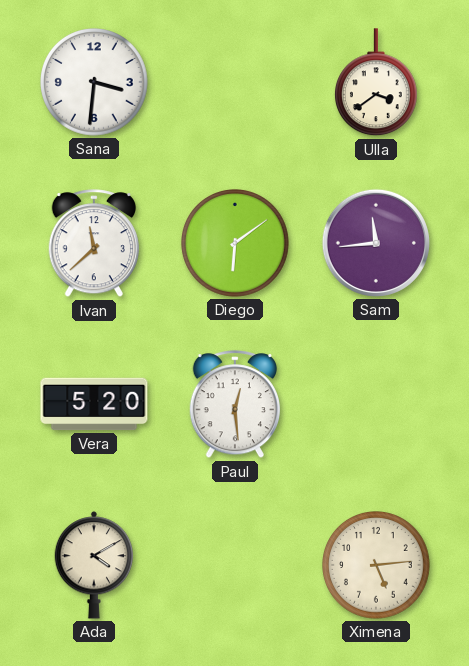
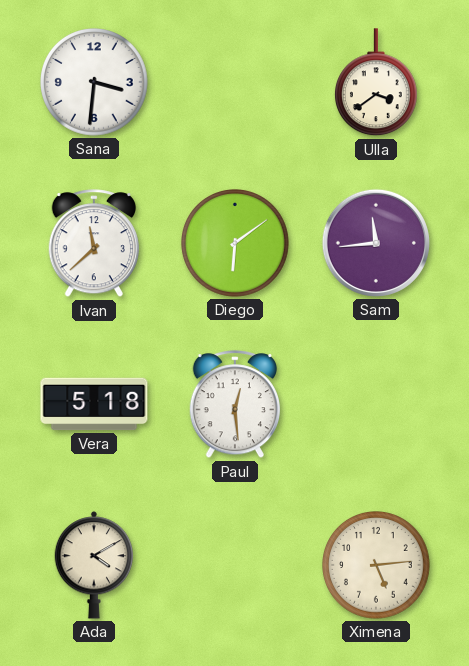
Vera: 5:20 -> 5:18 (94, 404)
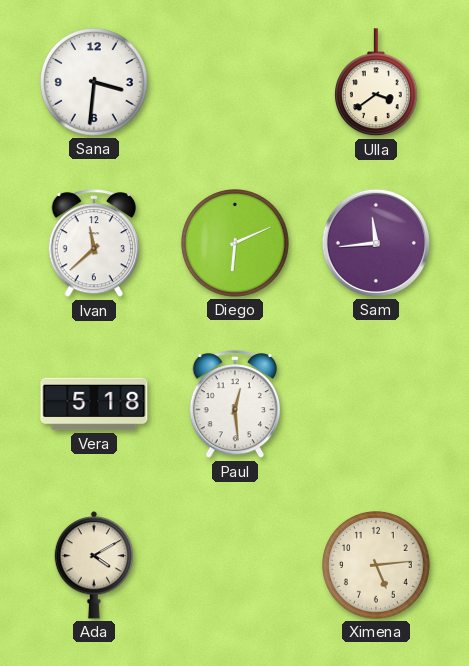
Diego: 6:09 -> 6:11 (236, 244)
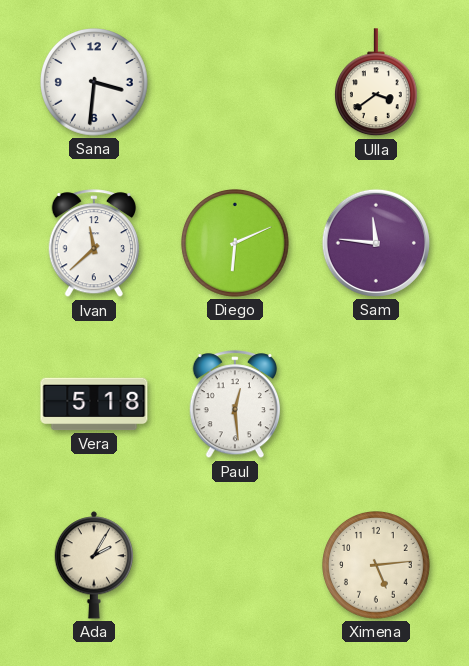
Sam: 11:44 -> 11:46 (376, 243)
Ada: 4:10 -> 2:05 (94, 565)
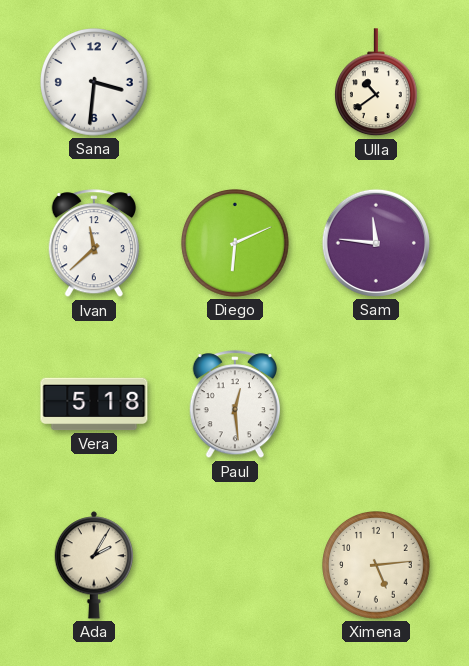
Ulla: 3:39 -> 10:39 (376, 83)
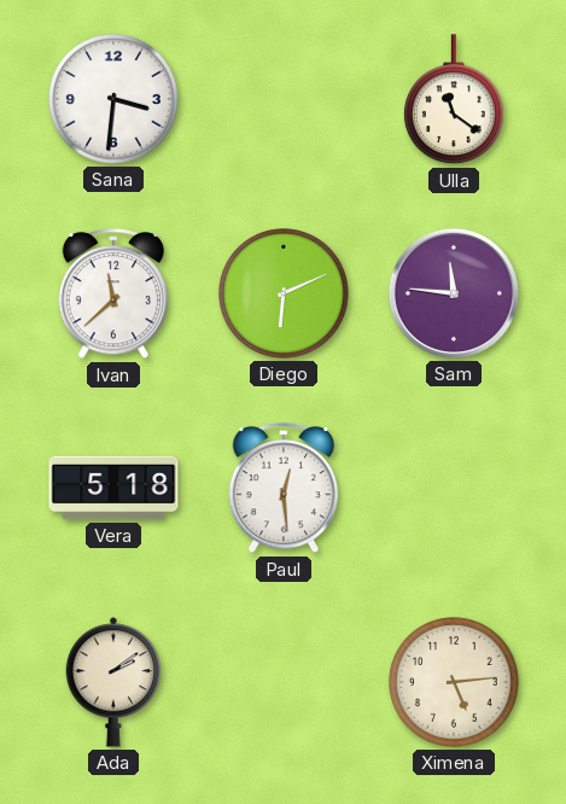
Ulla: 10:39 -> 11:21 (454, 100)
Ada: 2:05 -> 2:09 (113, 682)
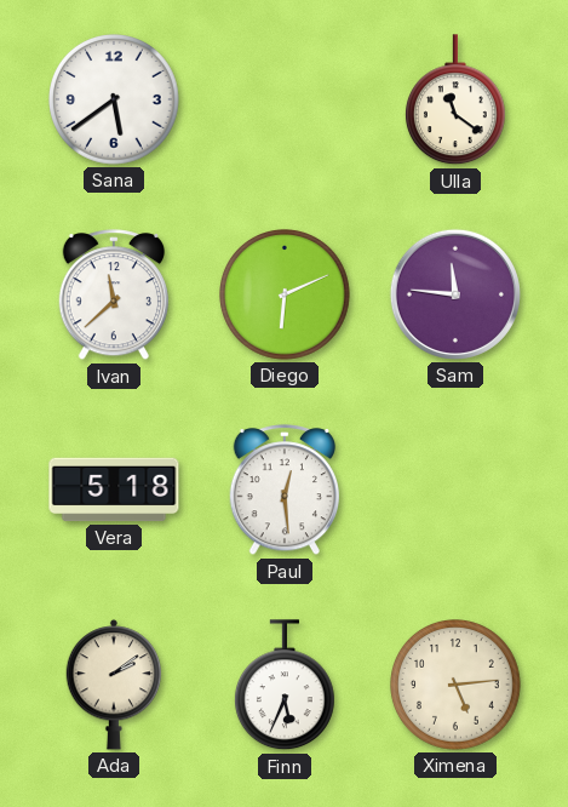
Sana: 3:31 -> 5:39 (115, 101)
Finn: none -> 5:34 (285, 686)
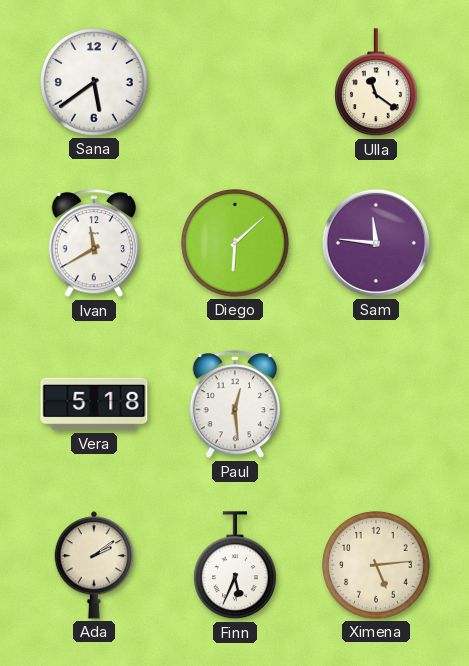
Ivan: 11:38 -> 11:40 (93, 244)
Diego: 6:11 -> 6:08 (236, 244)
